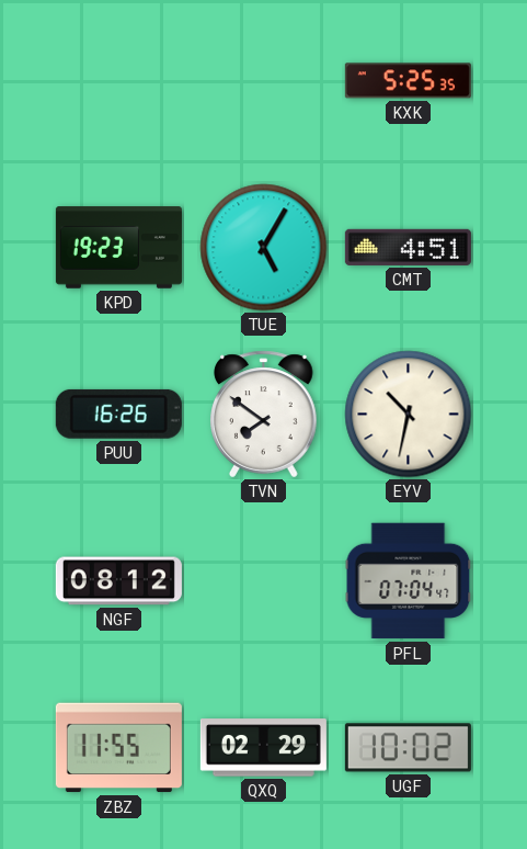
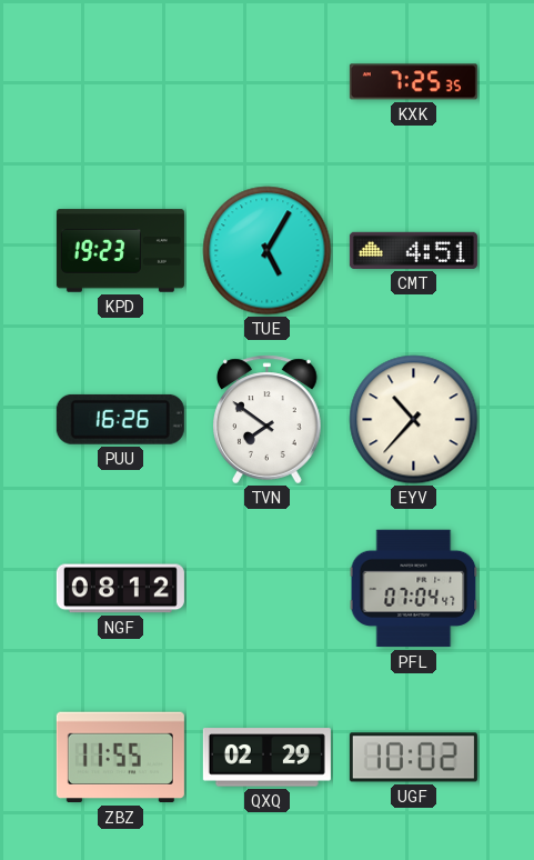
KXK: 5:25 -> 7:25 (413, 82)
EYV: 10:32 -> 10:37 (414, 420)
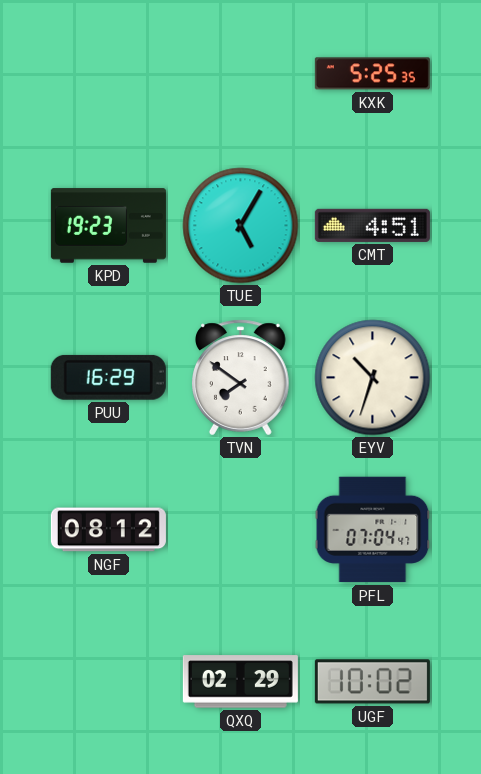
KXK: 7:25 -> 5:25 (372, 74)
PUU: 16:26 -> 16:29 (108, 377)
EYV: 10:37 -> 10:33 (373, 378)
ZBZ: 11:55 -> none (120, 758)
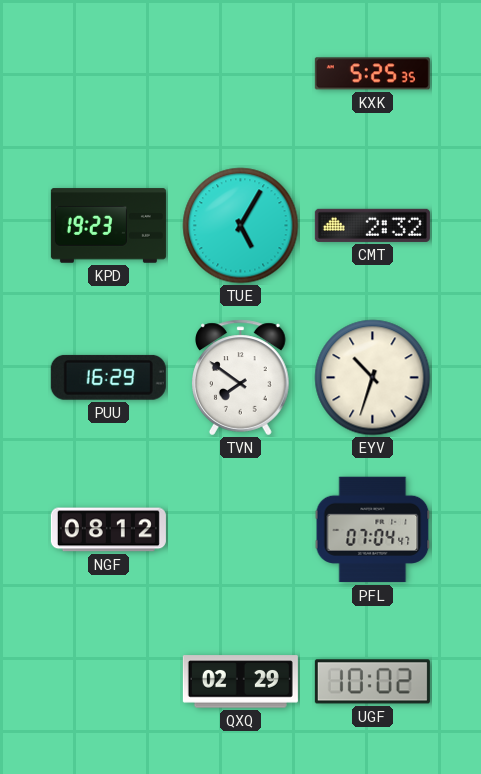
CMT: 4:51 -> 2:32 (372, 225)
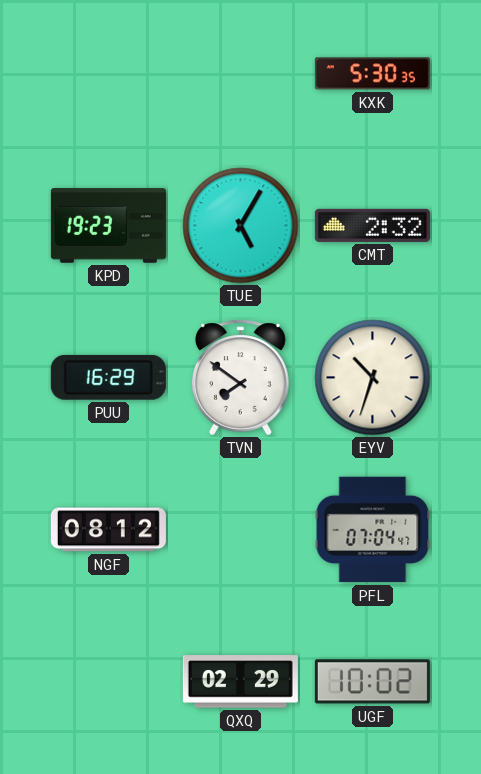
KXK: 5:25 -> 5:30 (372, 74)
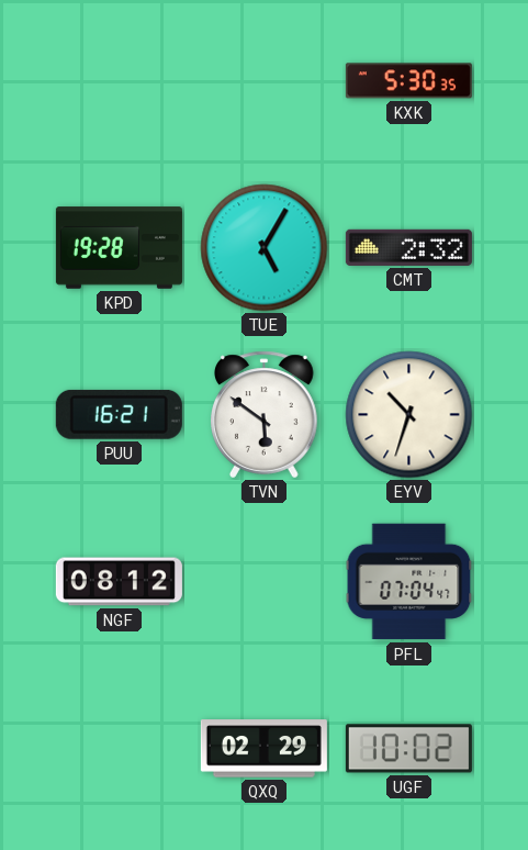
KPD: 19:23 -> 19:28 (119, 248)
PUU: 16:29 -> 16:21 (119, 414)
TVN: 7:51 -> 5:51 (265, 415)
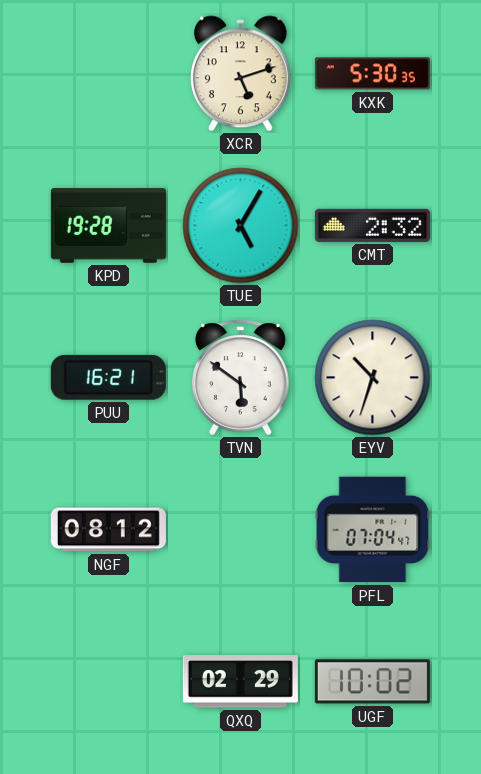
XCR: none -> 5:12 (240, 74)
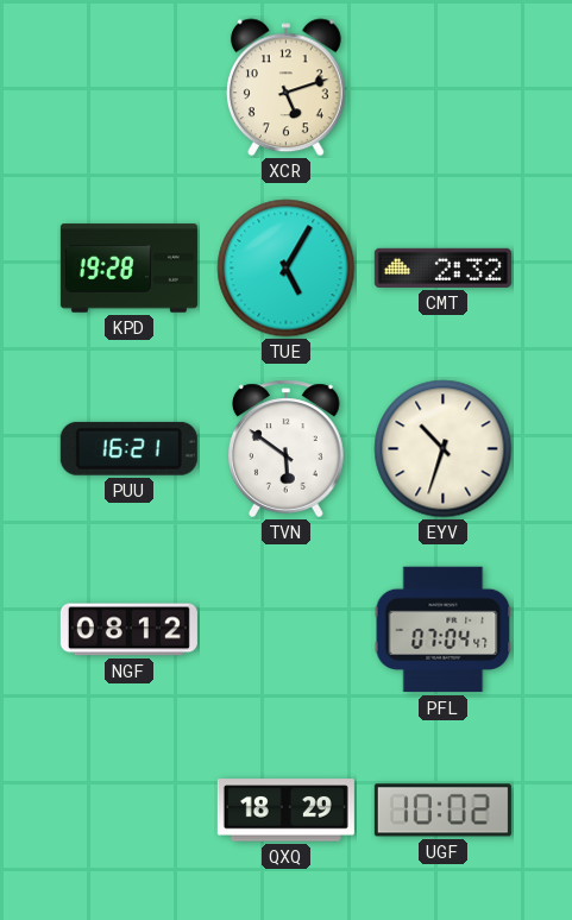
KXK: 5:30 -> none (372, 74)
QXQ: 02:29 -> 18:29 (285, 811)
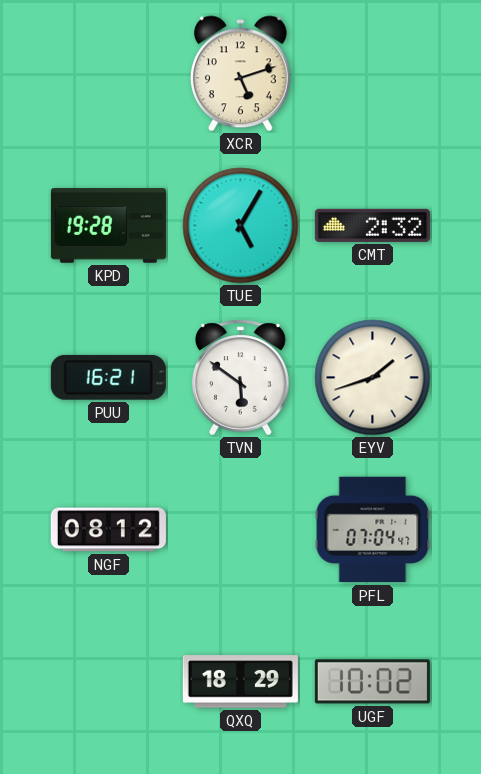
EYV: 10:33 -> 1:42 (373, 378)
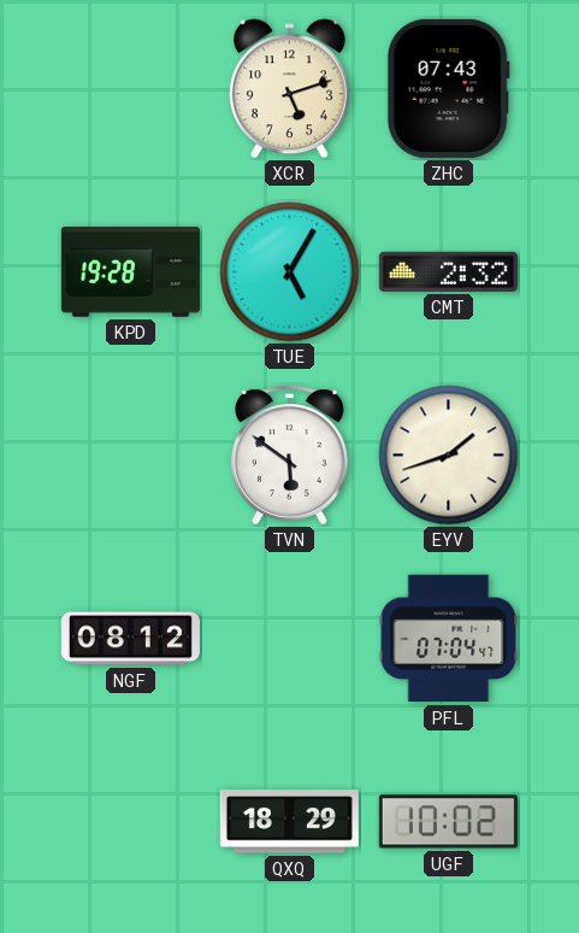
ZHC: none -> 07:43 (448, 88)
PUU: 16:21 -> none (108, 377)
